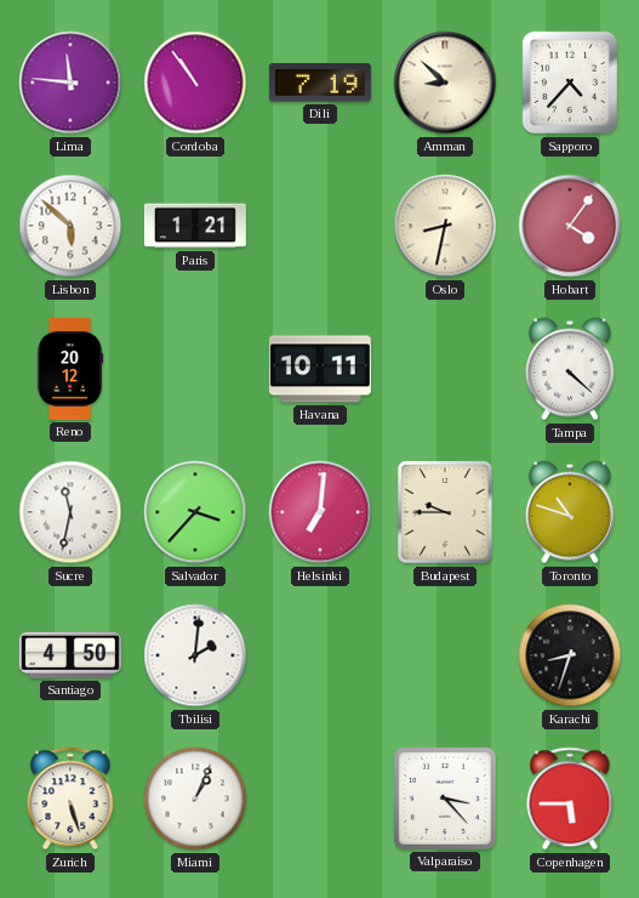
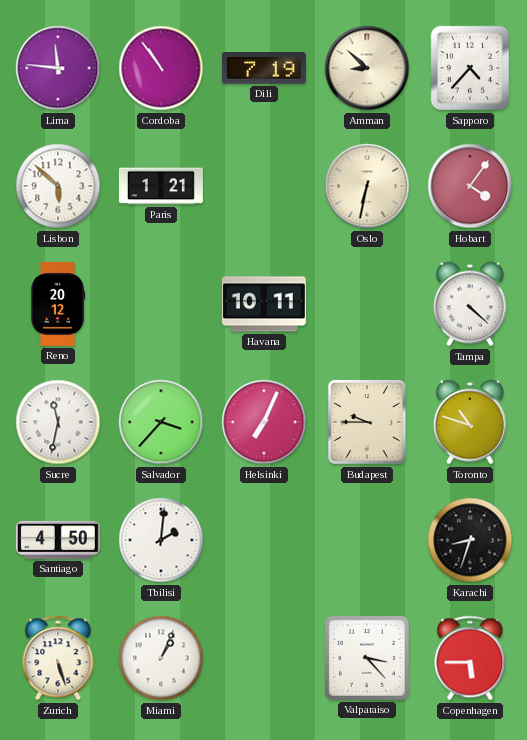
Oslo: 8:32 -> 6:32 (367, 186)
Helsinki: 7:01 -> 7:04 (264, 422)
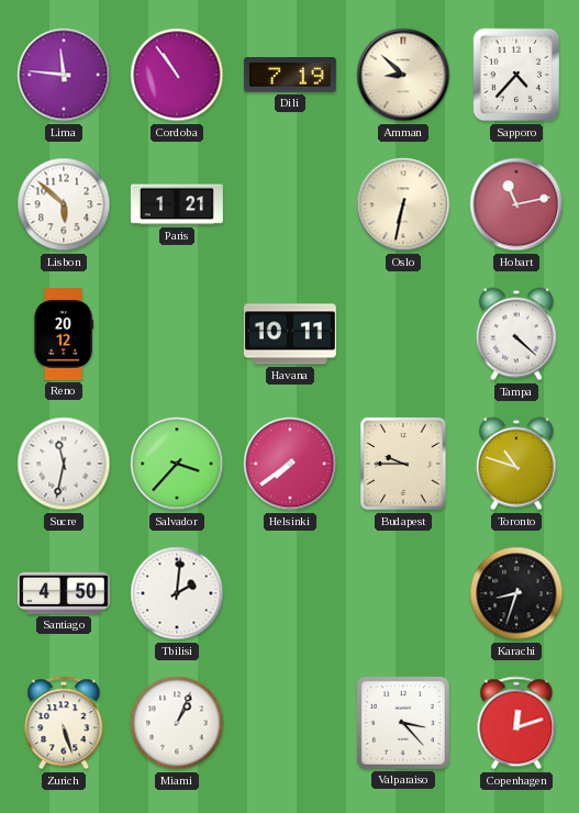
Hobart: 4:06 -> 11:13 (516, 204)
Helsinki: 7:04 -> 7:39 (290, 464)
Copenhagen: 5:45 -> 12:12 (516, 723)
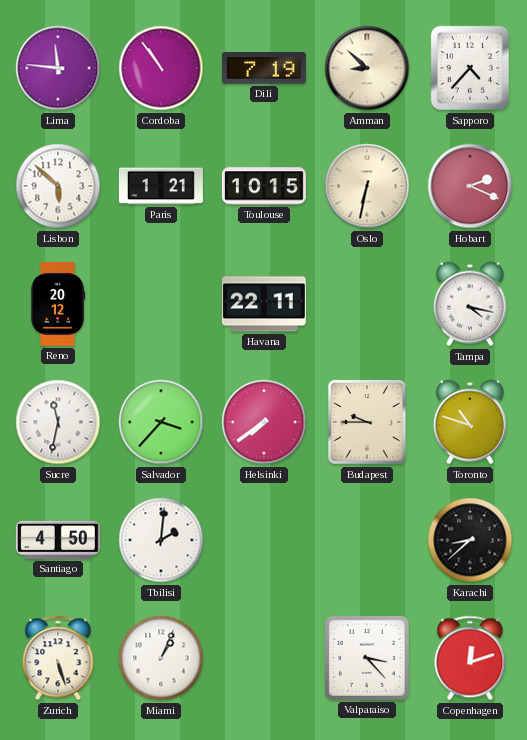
Toulouse: none -> 10:15 (264, 186)
Hobart: 11:13 -> 2:19 (470, 186)
Havana: 10:11 -> 22:11 (264, 304)
Tampa: 4:22 -> 4:17 (470, 304)
Karachi: 8:33 -> 8:38 (470, 540)
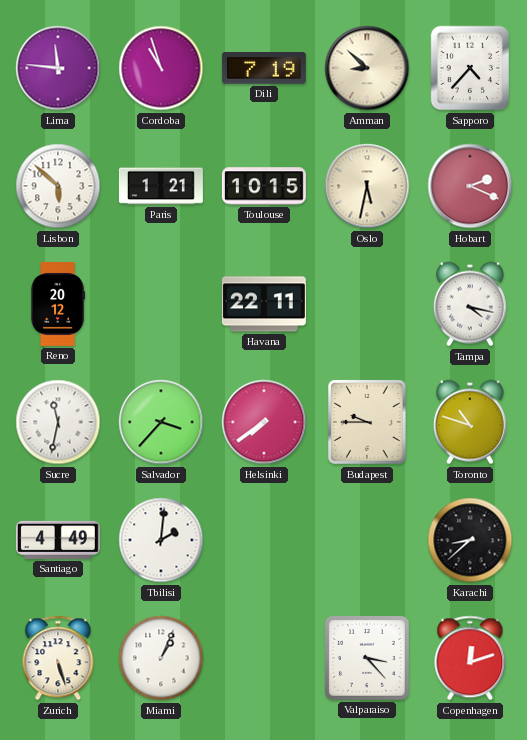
Cordoba: 10:54 -> 10:57 (161, 68)
Oslo: 6:32 -> 5:32 (367, 186)
Santiago: 4:50 -> 4:49 (58, 540)
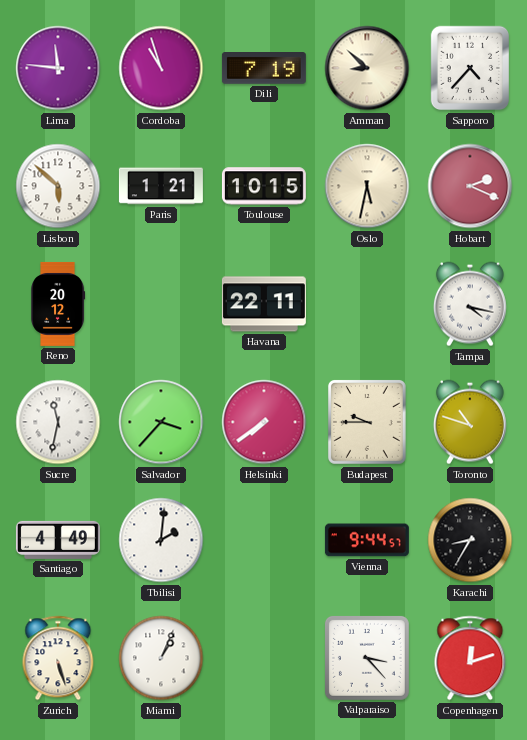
Vienna: none -> 9:44 (367, 540)
Karachi: 8:38 -> 8:35 (470, 540)
